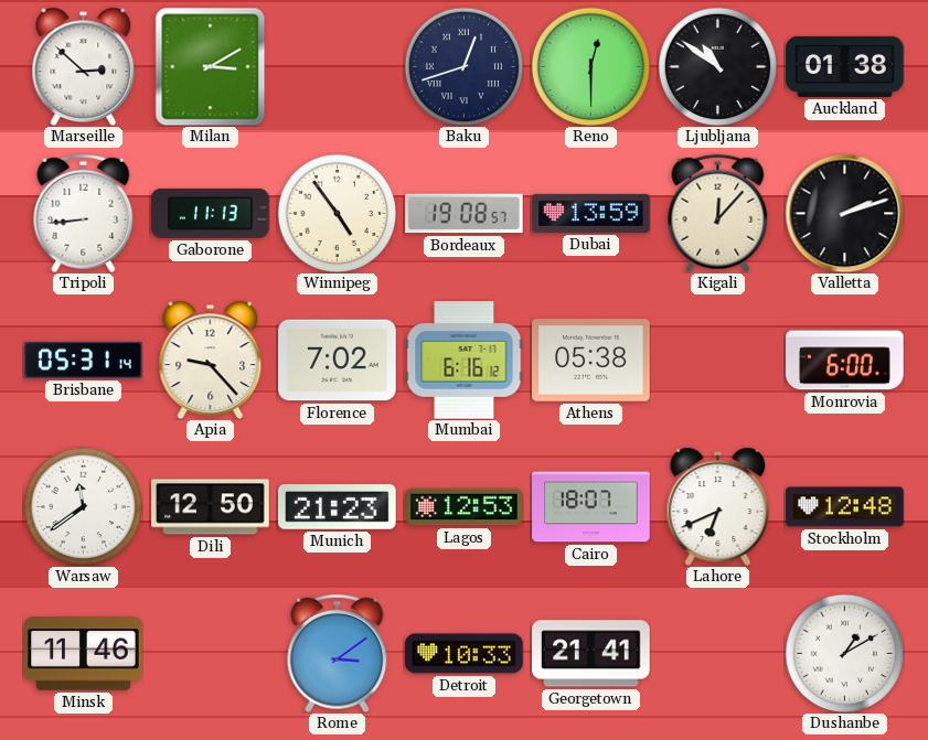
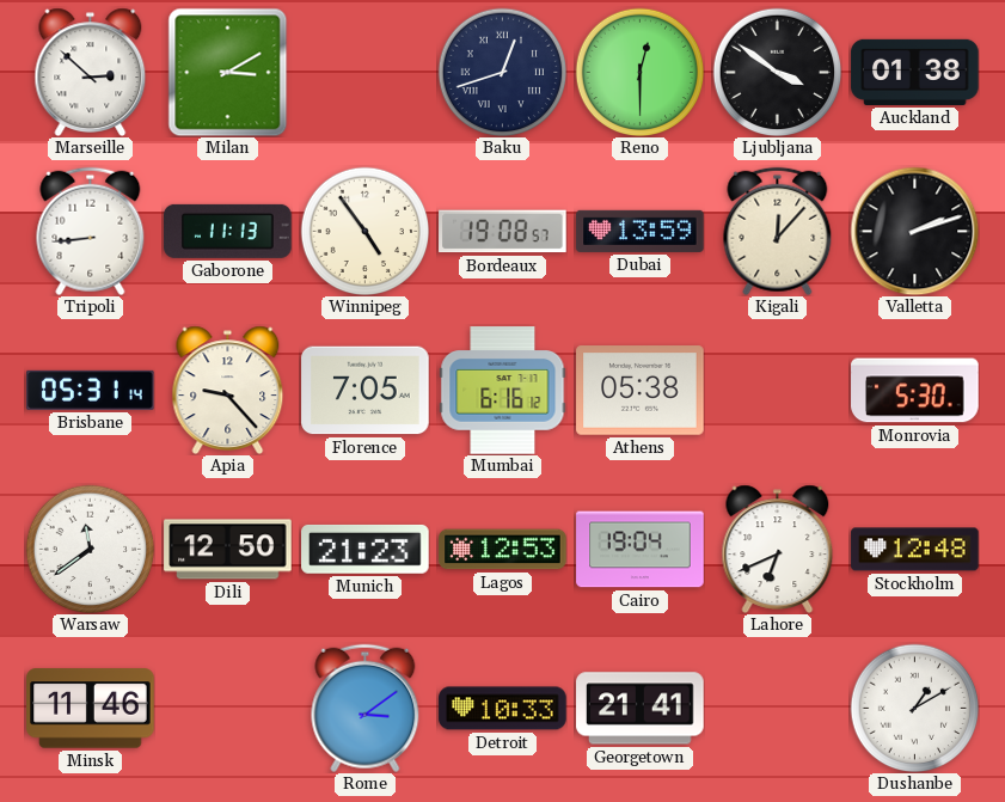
Ljubljana: 10:51 -> 3:51 (777, 72)
Florence: 7:02 -> 7:05 (366, 391)
Monrovia: 6:00 -> 5:30 (915, 391)
Cairo: 18:07 -> 19:04 (641, 550)
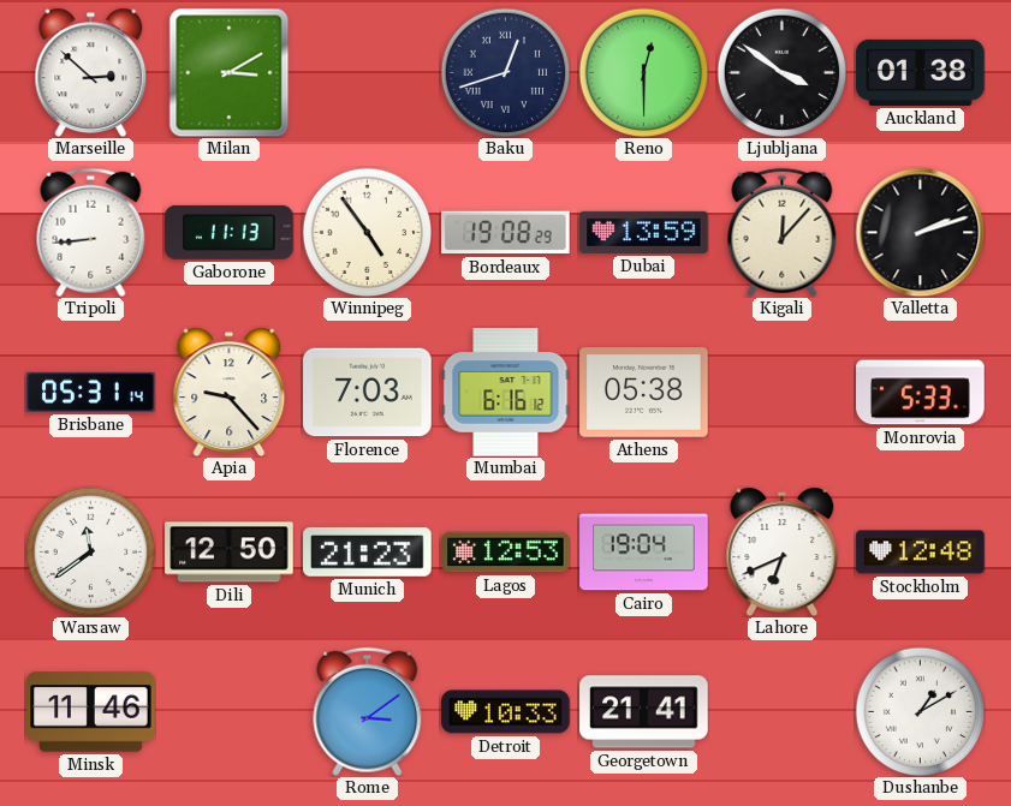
Bordeaux: 19:08:57 -> 19:08:29 (506, 233)
Florence: 7:05 -> 7:03 (368, 393)
Monrovia: 5:30 -> 5:33 (921, 393)
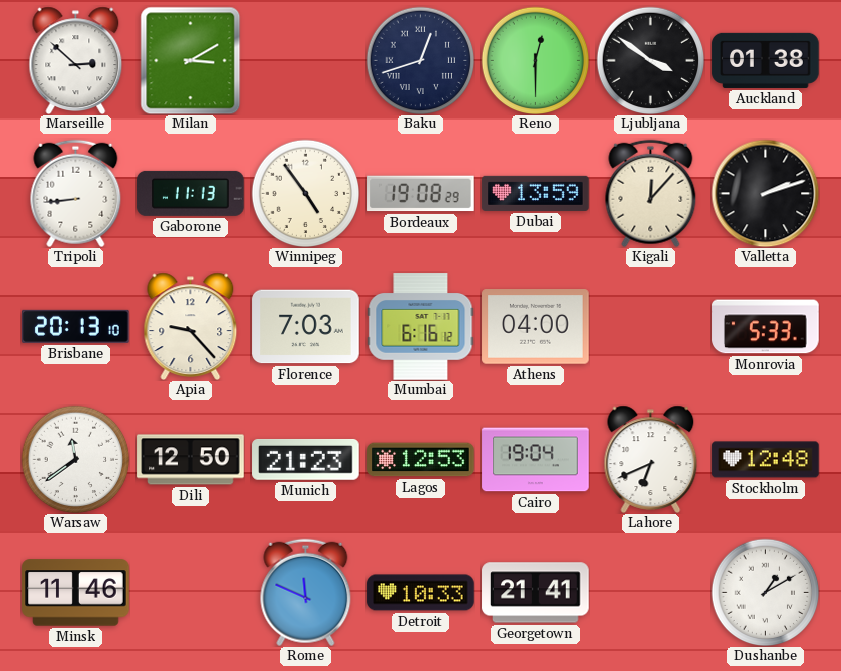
Brisbane: 05:31 -> 20:13 (76, 326)
Athens: 05:38 -> 04:00 (536, 327)
Rome: 3:09 -> 11:49 (306, 592)
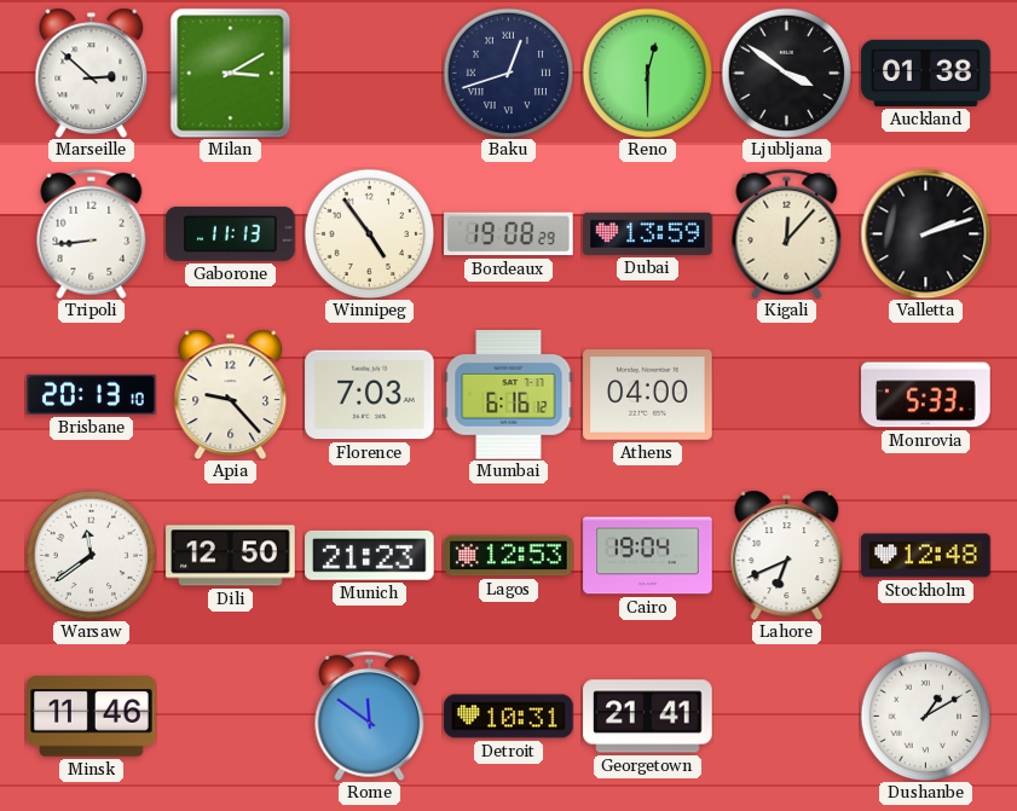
Rome: 11:49 -> 11:51 (370, 716)
Detroit: 10:33 -> 10:31 (509, 717)
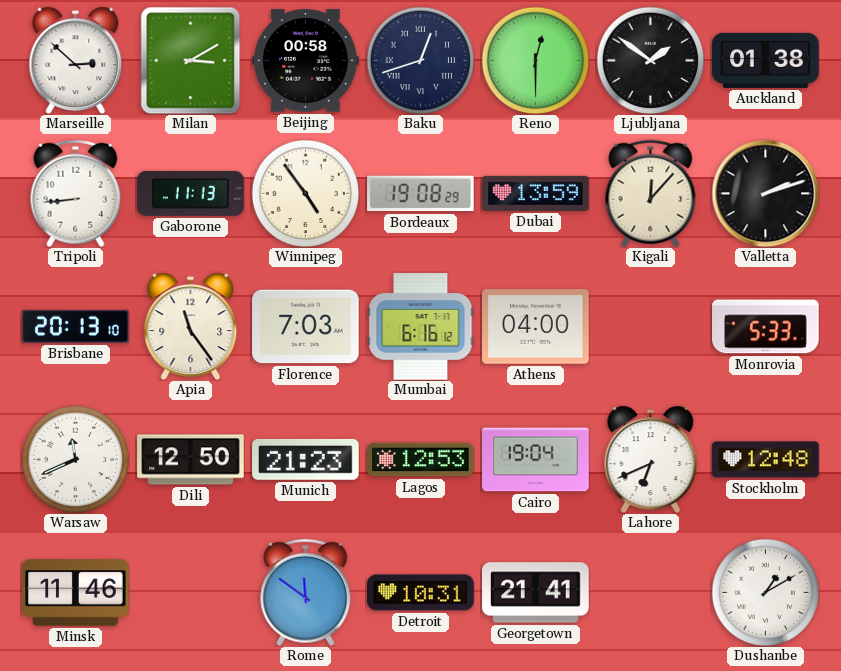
Beijing: none -> 00:58 (306, 61)
Ljubljana: 3:51 -> 1:51 (650, 60)
Apia: 9:23 -> 11:24 (191, 326)
Warsaw: 11:39 -> 11:41 (75, 459)
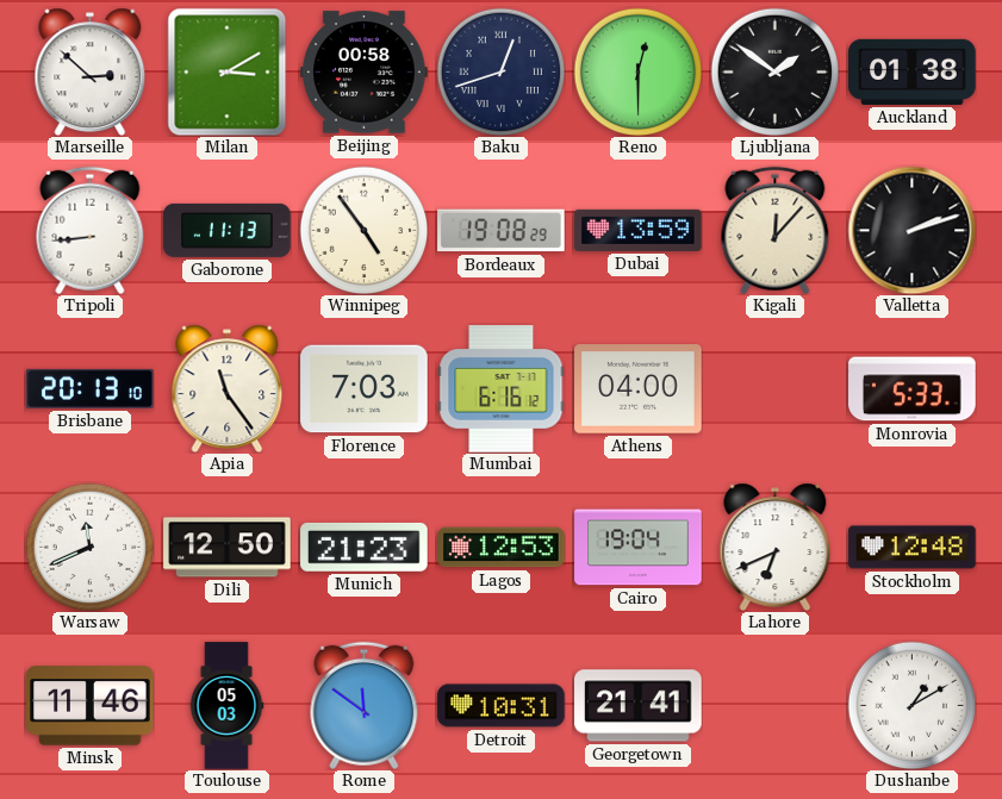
Toulouse: none -> 05:03 (226, 706)
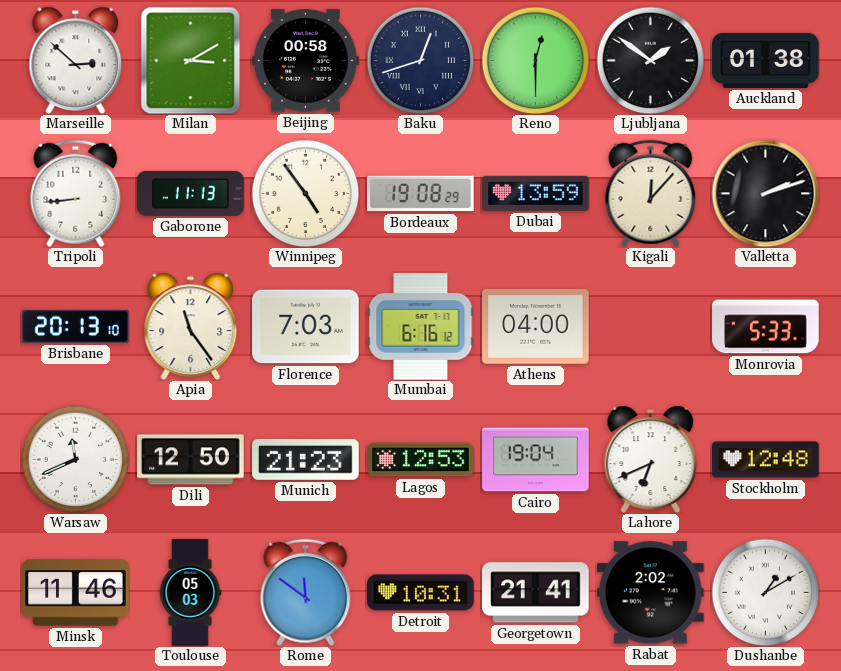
Rabat: none -> 2:02 (651, 593)
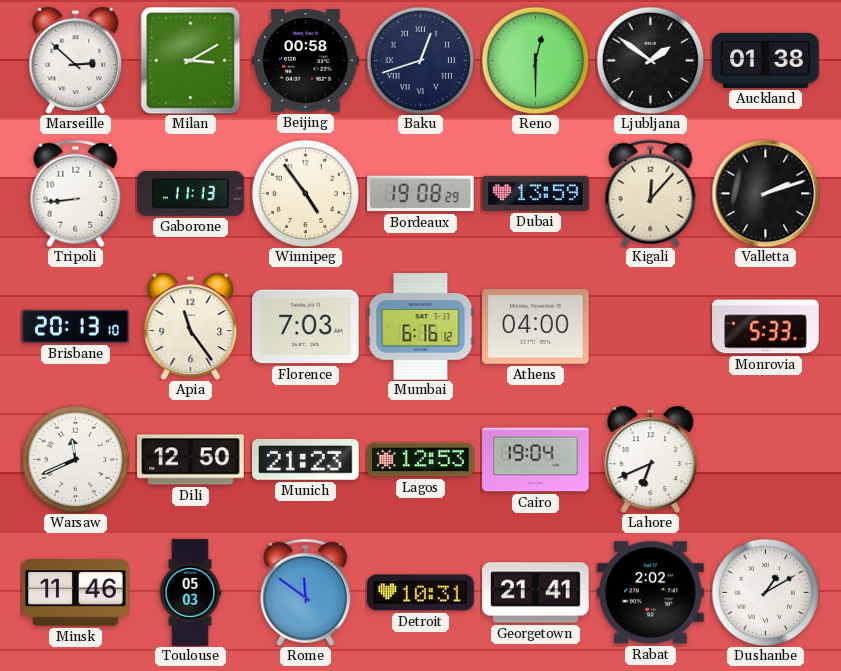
Stockholm: 12:48 -> none (766, 460)
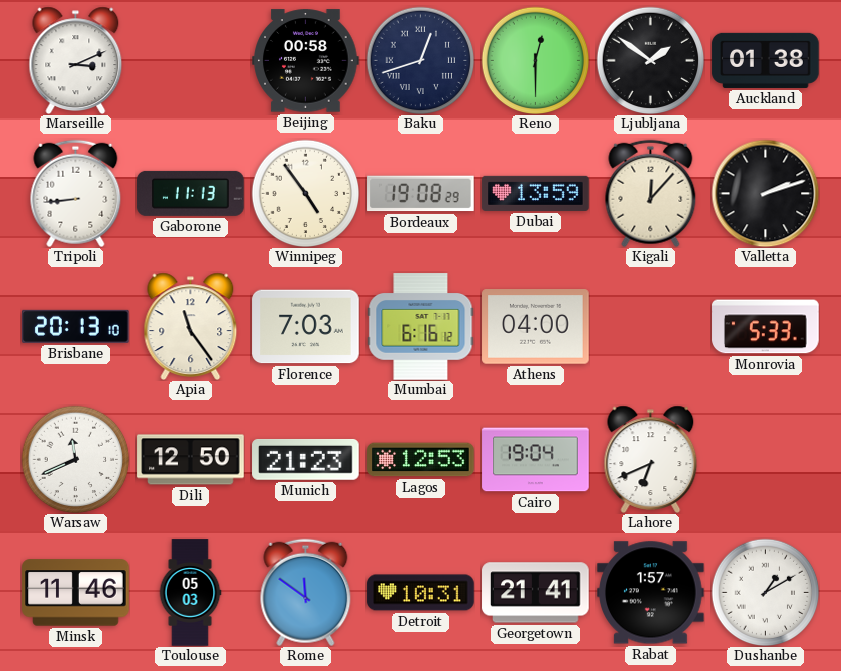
Marseille: 2:52 -> 3:11 (76, 60)
Milan: 3:10 -> none (191, 60)
Rabat: 2:02 -> 1:57 (651, 593)
